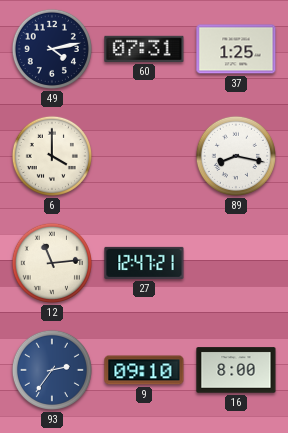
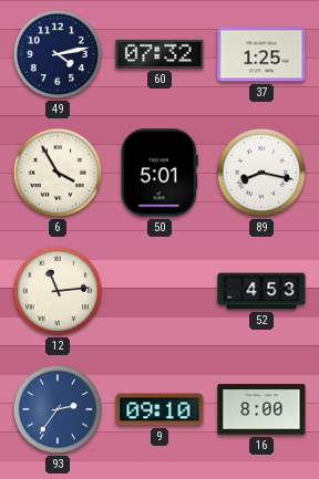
60: 07:31 -> 07:32 (159, 54)
6: 4:00 -> 3:55 (58, 173)
50: none -> 5:01 (159, 173)
27: 12:47 -> none (144, 263)
52: none -> 4:53 (261, 291)
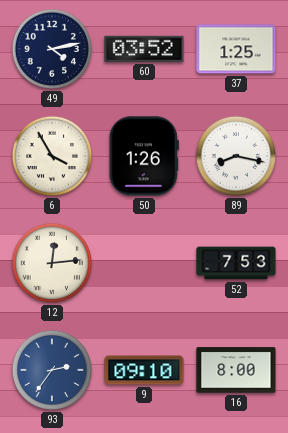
60: 07:32 -> 03:52 (144, 49)
50: 5:01 -> 1:26 (144, 156)
12: 11:14 -> 12:14 (52, 263)
52: 4:53 -> 7:53 (236, 263)
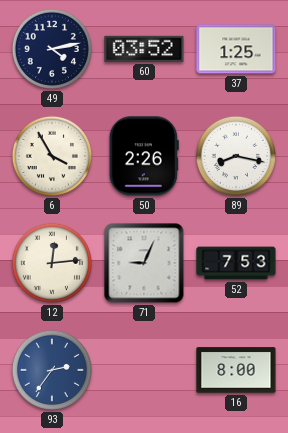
50: 1:26 -> 2:26 (144, 156)
71: none -> 9:04 (144, 263)
9: 09:10 -> none (144, 370)
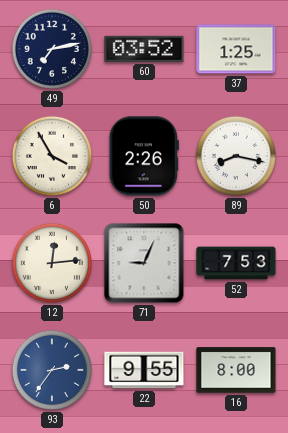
49: 4:13 -> 7:13 (52, 49)
22: none -> 9:55 (144, 370)
